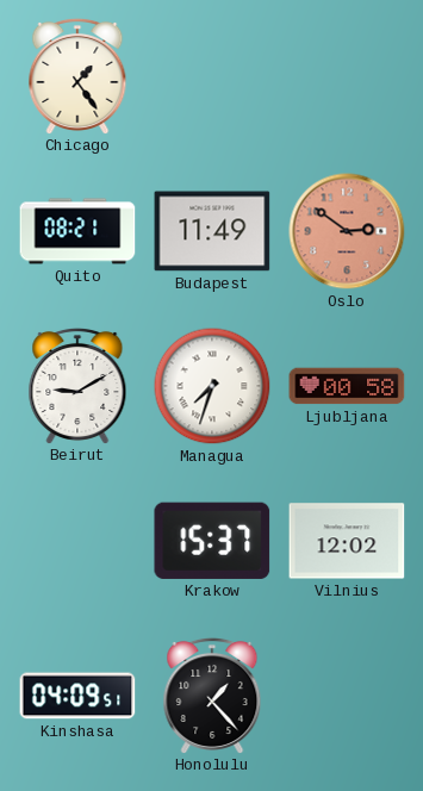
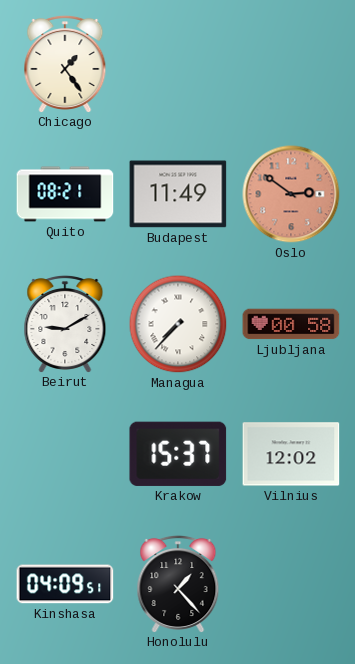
Managua: 7:33 -> 7:37 (178, 324)
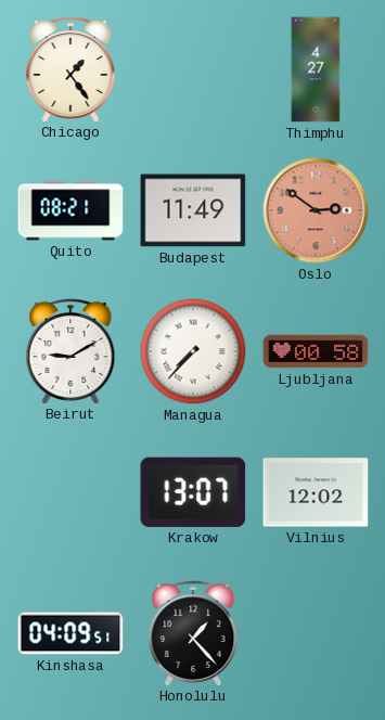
Thimphu: none -> 4:27 (316, 69)
Krakow: 15:37 -> 13:07 (193, 492)
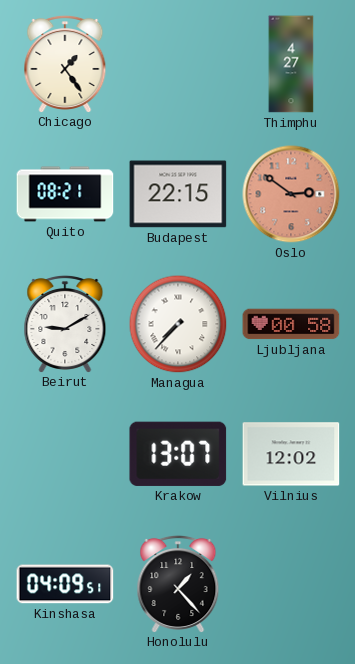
Budapest: 11:49 -> 22:15 (178, 194)
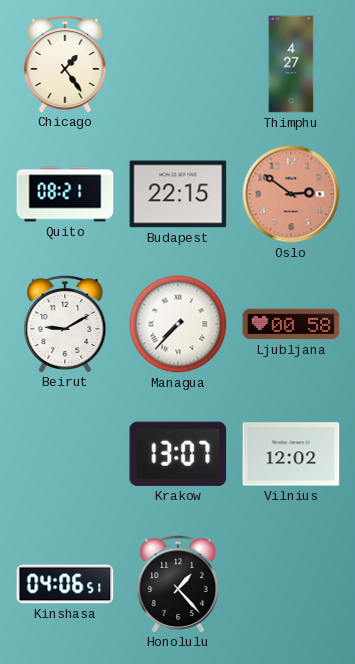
Kinshasa: 04:09 -> 04:06 (65, 584)
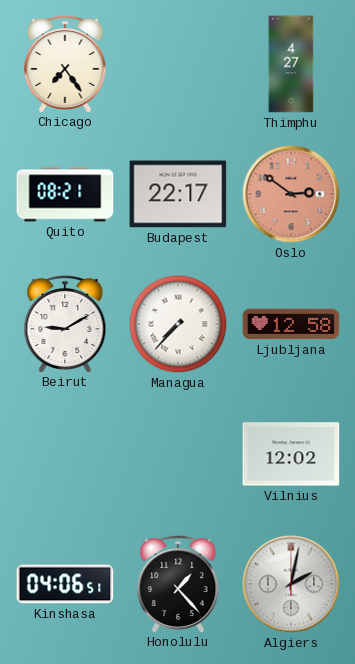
Chicago: 1:24 -> 7:24 (65, 63)
Budapest: 22:15 -> 22:17 (178, 194)
Ljubljana: 00:58 -> 12:58 (291, 324)
Krakow: 13:07 -> none (178, 454)
Algiers: none -> 2:02 (291, 584)
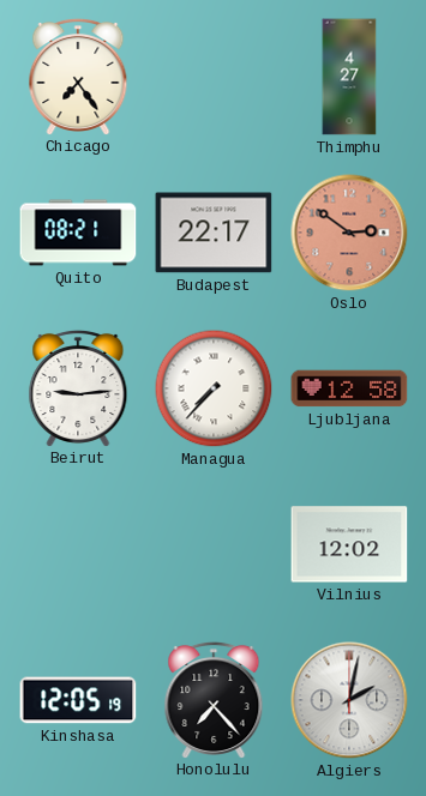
Beirut: 9:10 -> 9:14 (78, 387)
Kinshasa: 04:06 -> 12:05 (78, 700)
Honolulu: 1:23 -> 7:23 (214, 699)
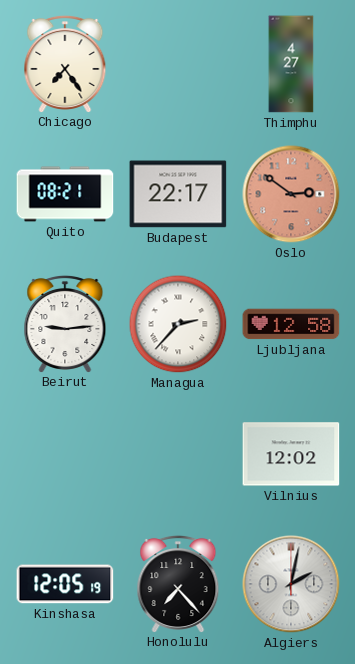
Managua: 7:37 -> 2:37 (178, 324)
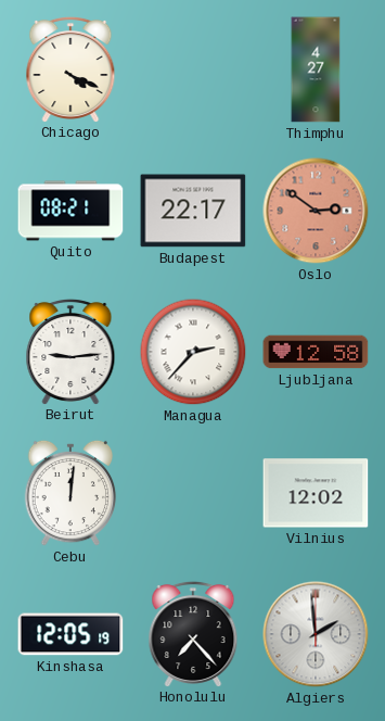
Chicago: 7:24 -> 4:19 (70, 68)
Cebu: none -> 12:01 (70, 493)
Algiers: 2:02 -> 1:59 (316, 634)
